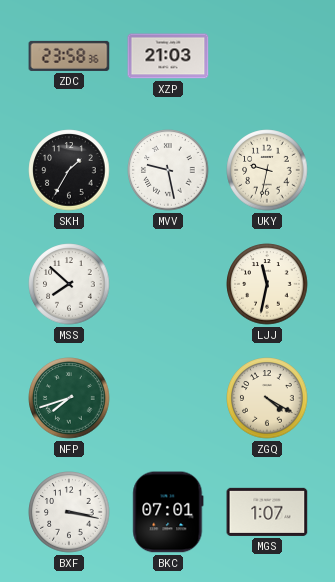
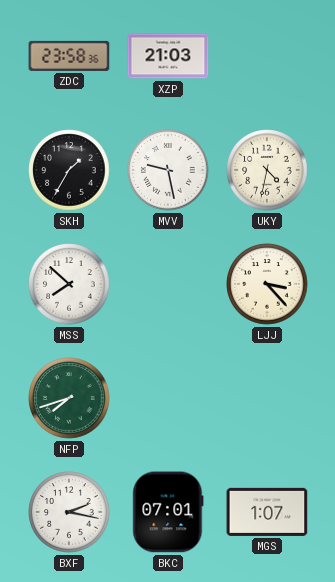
UKY: 9:32 -> 4:32 (267, 170)
LJJ: 11:32 -> 3:23 (267, 284)
ZGQ: 4:20 -> none (267, 398)
BXF: 3:17 -> 2:17 (69, 512)
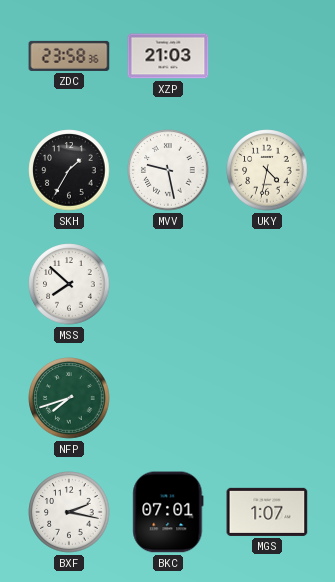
LJJ: 3:23 -> none (267, 284)
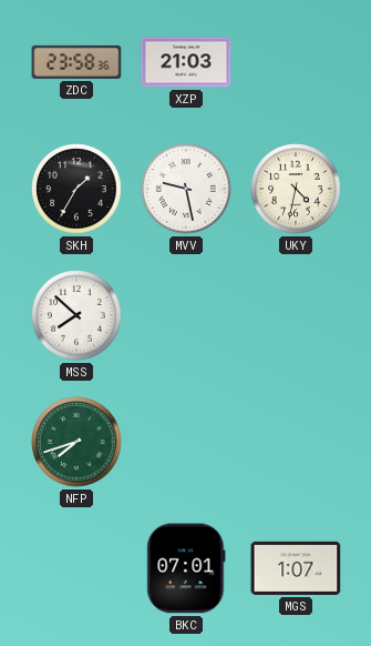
BXF: 2:17 -> none (69, 512)
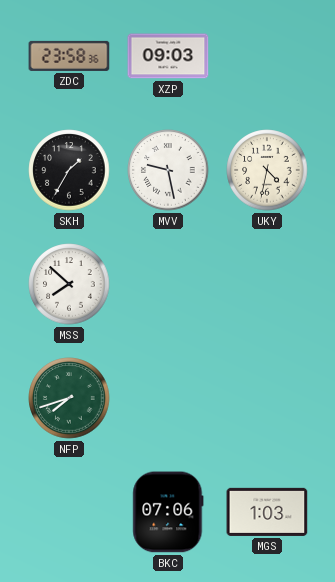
XZP: 21:03 -> 09:03 (168, 56)
BKC: 07:01 -> 07:06 (168, 512)
MGS: 1:07 -> 1:03 (267, 512)
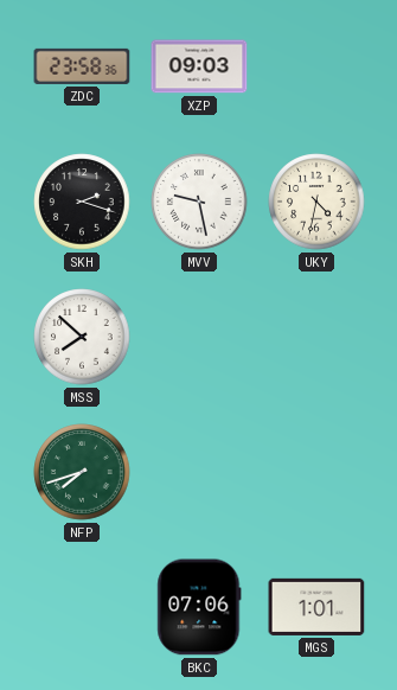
SKH: 1:35 -> 2:18 (82, 202)
MGS: 1:03 -> 1:01 (316, 607)
